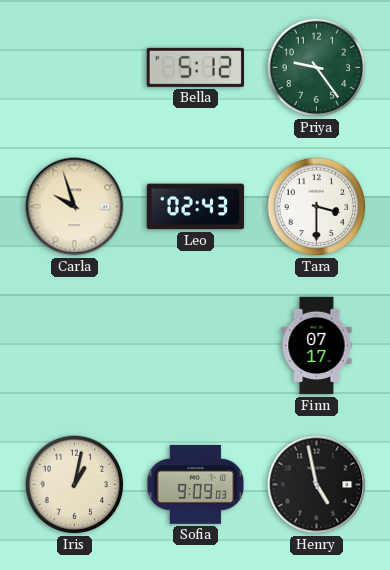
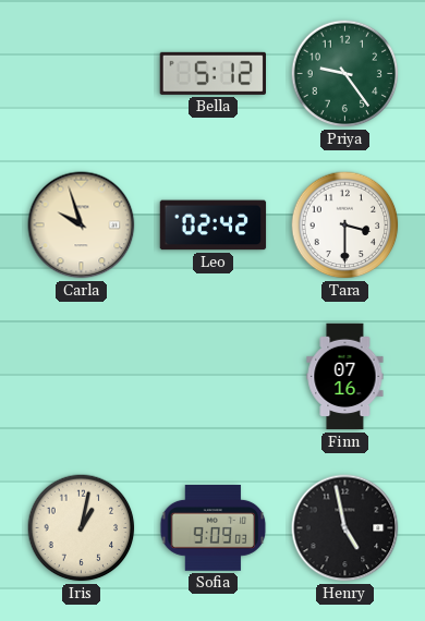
Leo: 02:43 -> 02:42 (214, 226)
Finn: 07:17 -> 07:16 (345, 377)
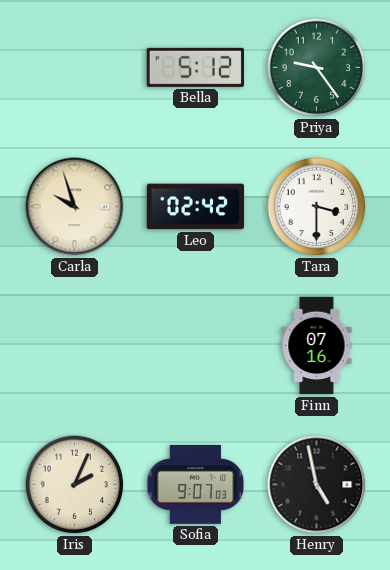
Iris: 1:02 -> 2:04 (75, 485)
Sofia: 9:09 -> 9:07 (196, 484)
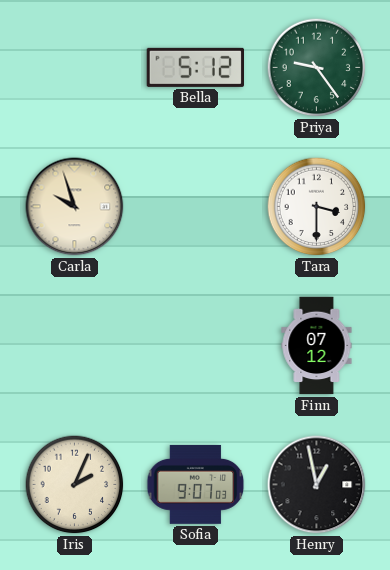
Leo: 02:42 -> none (196, 207)
Finn: 07:16 -> 07:12 (317, 346)
Henry: 4:58 -> 12:58 (317, 485)
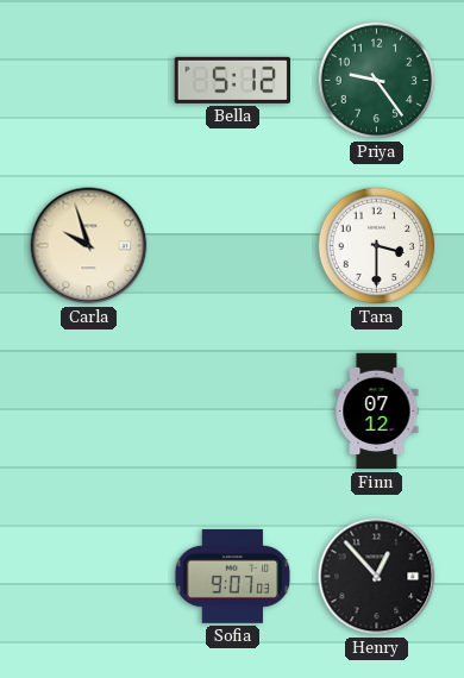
Iris: 2:04 -> none (75, 485)
Henry: 12:58 -> 12:53 (377, 577)
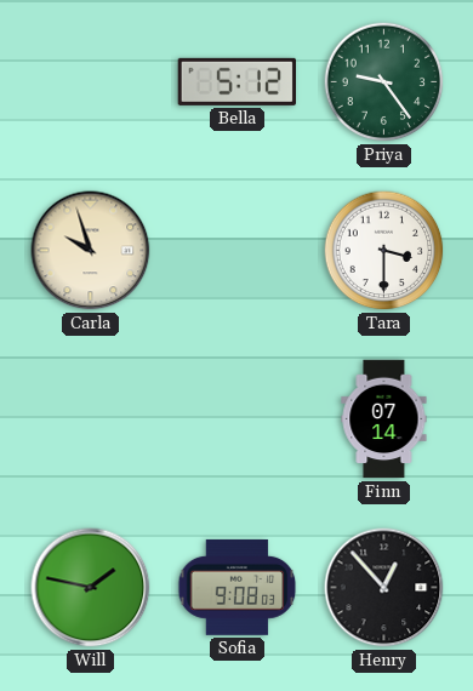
Finn: 07:12 -> 07:14 (384, 419)
Will: none -> 1:47 (91, 588)
Sofia: 9:07 -> 9:08 (238, 587)
